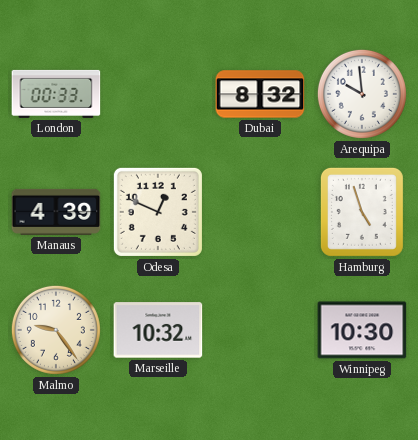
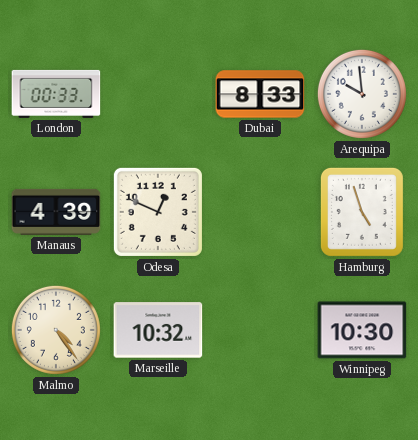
Dubai: 8:32 -> 8:33 (260, 94)
Malmo: 9:24 -> 4:24 (56, 330)
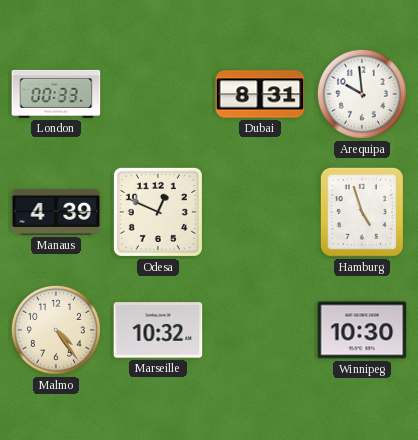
Dubai: 8:33 -> 8:31 (260, 94)
